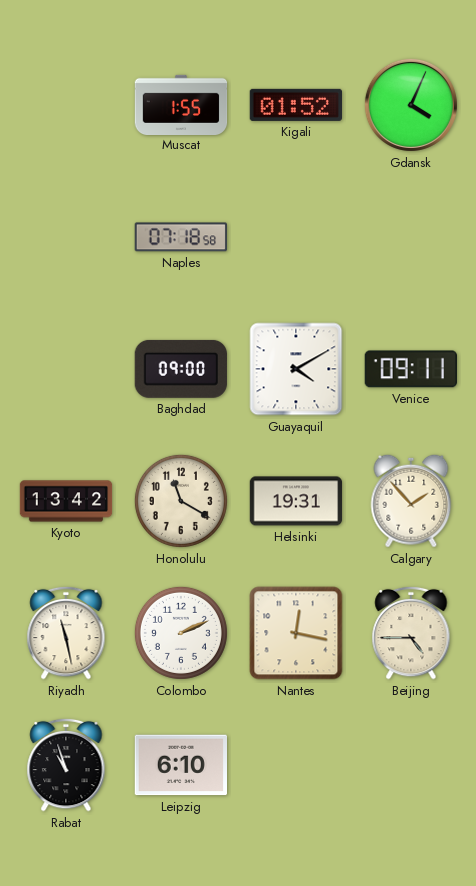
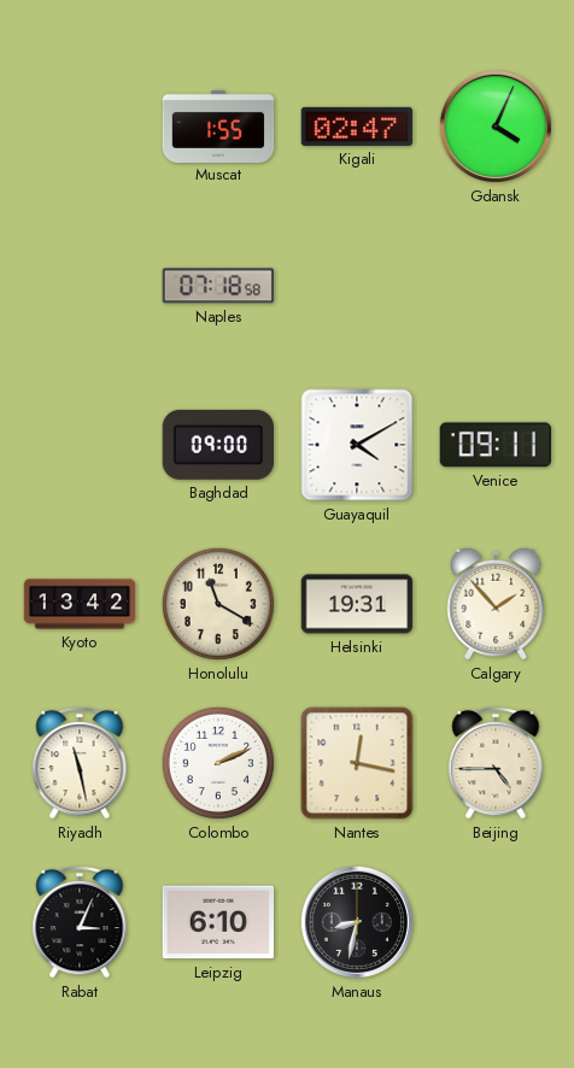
Kigali: 01:52 -> 02:47 (356, 127)
Rabat: 10:57 -> 3:04 (80, 922)
Manaus: none -> 8:32 (357, 922)
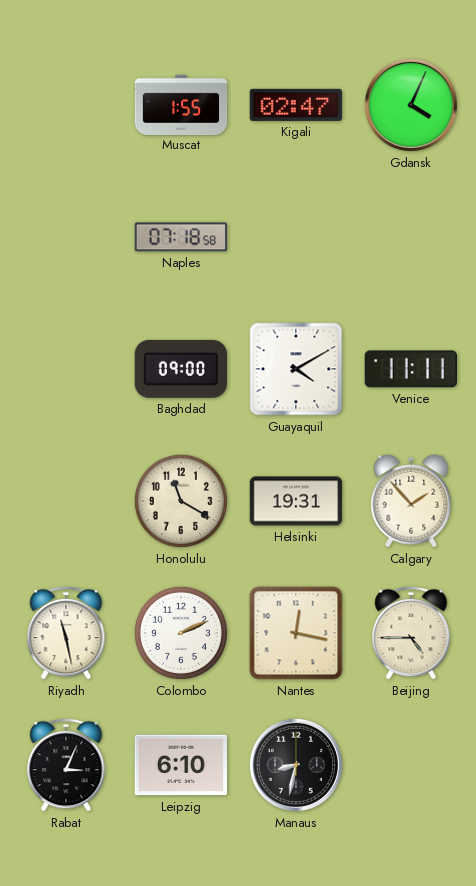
Venice: 09:11 -> 11:11 (411, 369)
Kyoto: 13:42 -> none (80, 604)
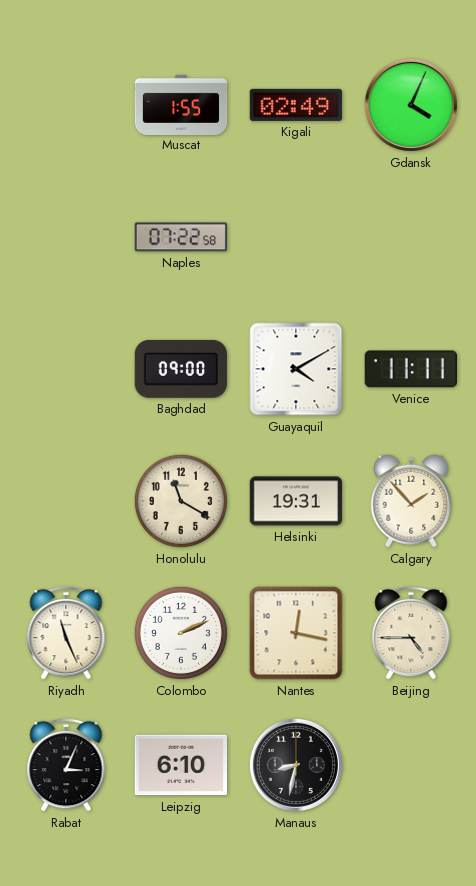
Kigali: 02:47 -> 02:49 (295, 105)
Naples: 07:18 -> 07:22 (180, 237)
Riyadh: 11:28 -> 11:26 (66, 633)
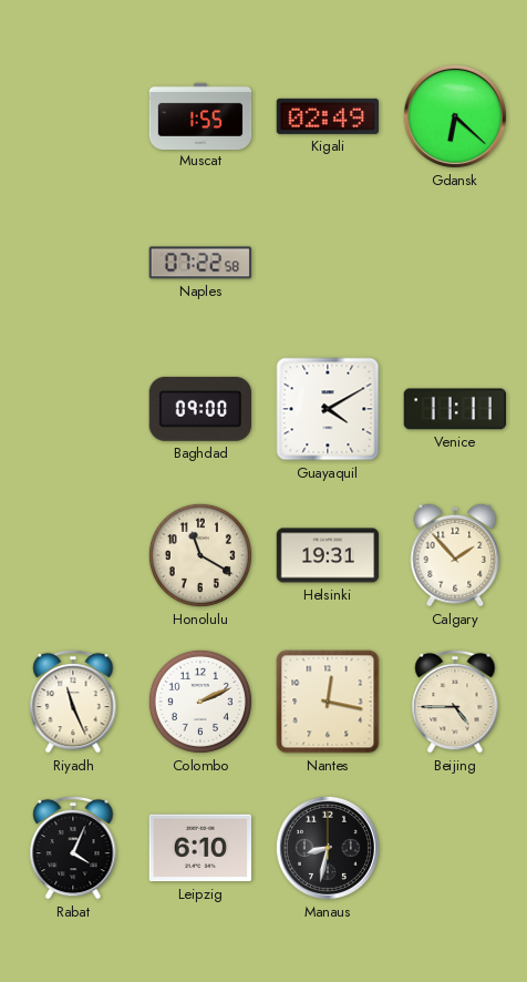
Gdansk: 4:04 -> 6:22 (455, 116)
Rabat: 3:04 -> 4:04 (73, 848)
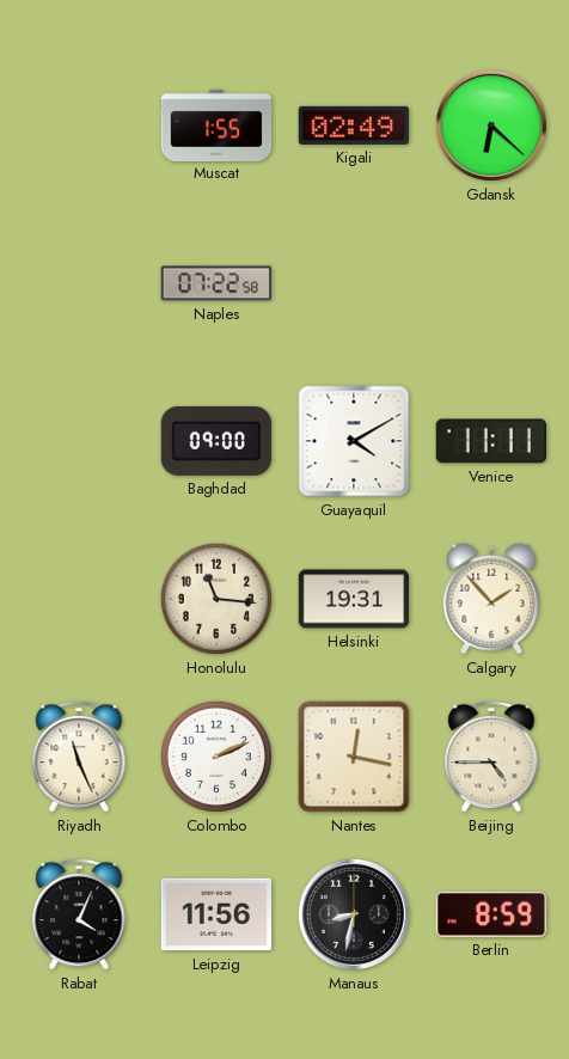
Honolulu: 11:20 -> 11:16 (216, 599)
Leipzig: 6:10 -> 11:56 (215, 914)
Berlin: none -> 8:59 (491, 914)
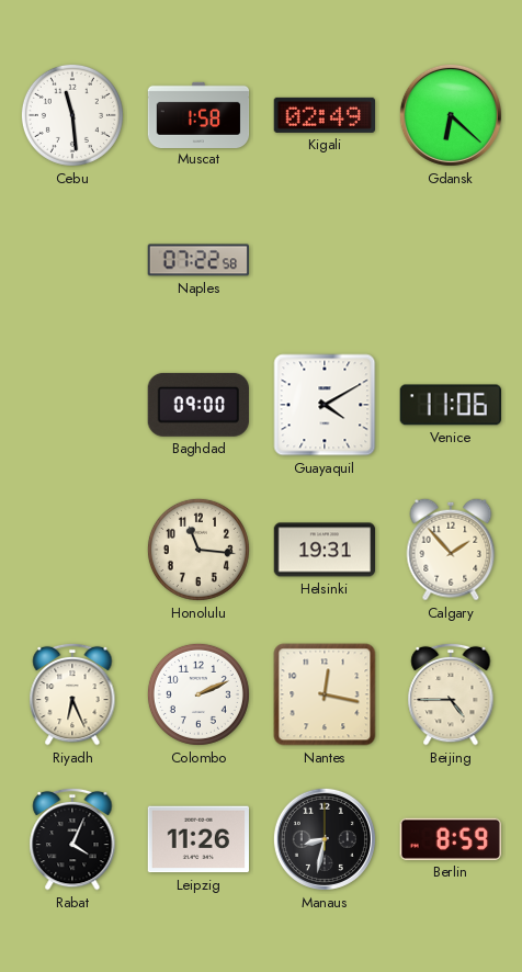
Cebu: none -> 11:29 (72, 115)
Muscat: 1:55 -> 1:58 (198, 114)
Venice: 11:11 -> 11:06 (451, 405)
Riyadh: 11:26 -> 6:26 (72, 694)
Leipzig: 11:56 -> 11:26 (197, 839)
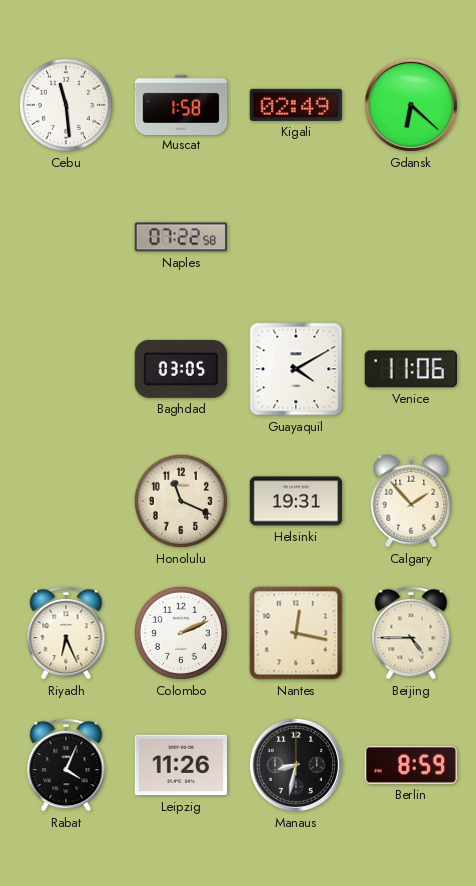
Baghdad: 09:00 -> 03:05 (181, 369)
Honolulu: 11:16 -> 11:19 (181, 501)
